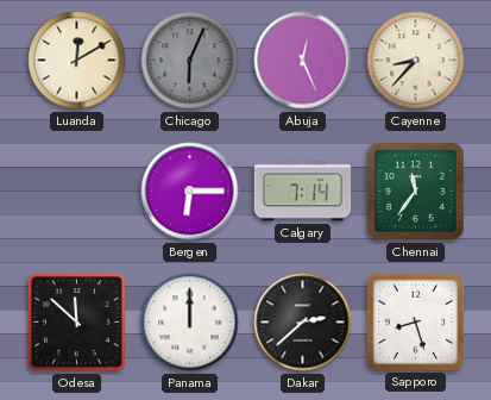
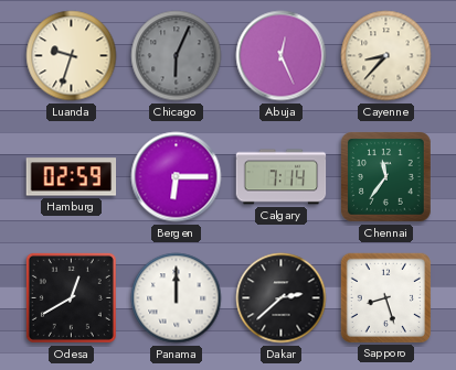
Luanda: 12:10 -> 9:33 (72, 56)
Hamburg: none -> 02:59 (72, 177)
Odesa: 11:52 -> 12:40 (71, 297)
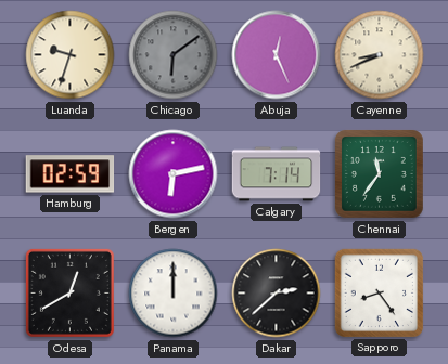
Chicago: 6:04 -> 6:09 (174, 55)
Cayenne: 8:37 -> 8:41 (380, 55)
Bergen: 6:15 -> 6:13 (174, 174)
Sapporo: 8:27 -> 8:24 (379, 292)
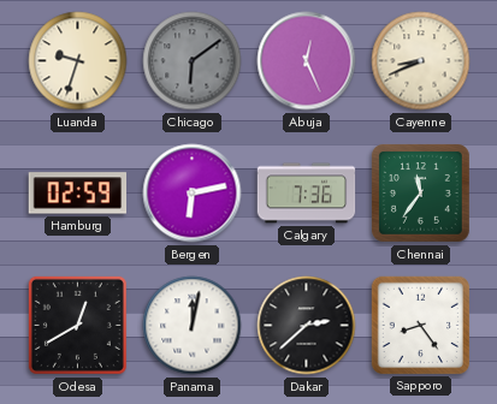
Calgary: 7:14 -> 7:36 (307, 194)
Panama: 12:00 -> 12:02 (193, 326)
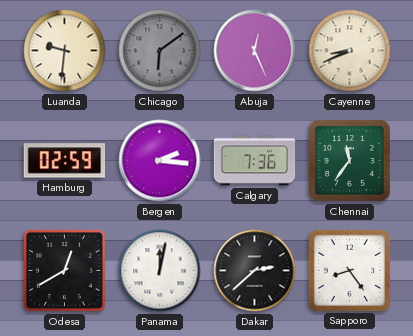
Luanda: 9:33 -> 9:31 (65, 51)
Bergen: 6:13 -> 2:16 (160, 161)
